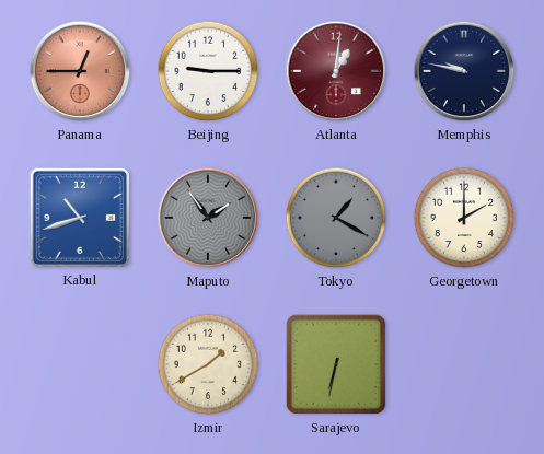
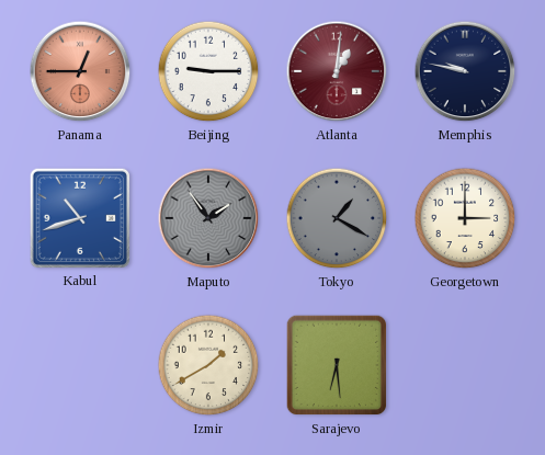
Georgetown: 2:00 -> 3:00 (465, 218)
Sarajevo: 6:32 -> 6:29 (337, 365)
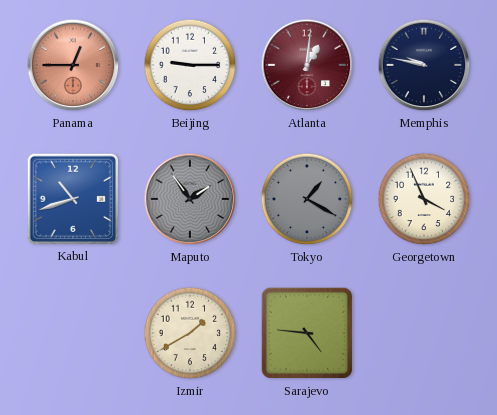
Georgetown: 3:00 -> 3:56 (424, 199)
Sarajevo: 6:29 -> 4:46 (307, 333)
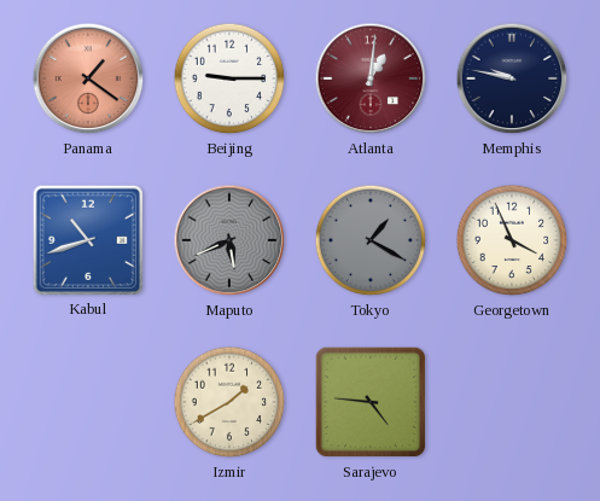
Panama: 12:45 -> 1:21 (88, 78)
Maputo: 1:54 -> 5:41 (229, 240)
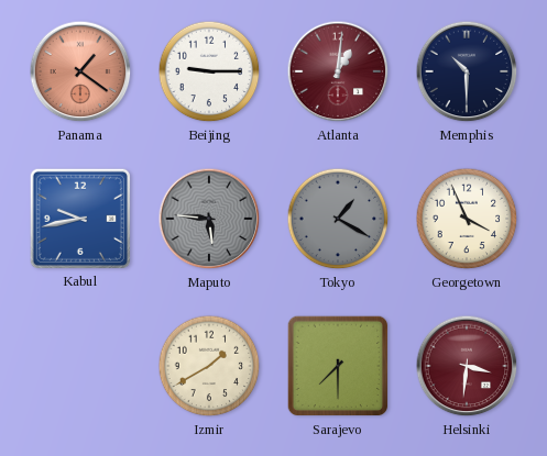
Memphis: 9:47 -> 10:30 (467, 71)
Kabul: 10:42 -> 9:43 (80, 219)
Maputo: 5:41 -> 5:46 (209, 219)
Sarajevo: 4:46 -> 7:30 (338, 366)
Helsinki: none -> 3:31 (467, 366)
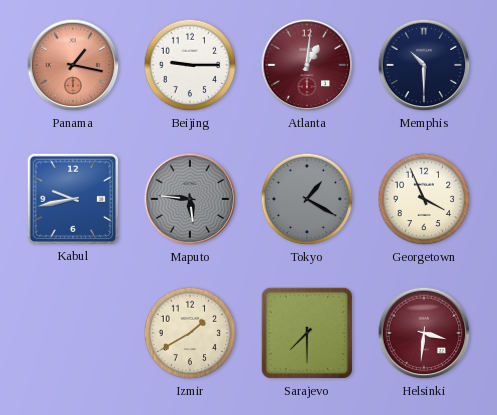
Panama: 1:21 -> 1:17 (73, 65)
